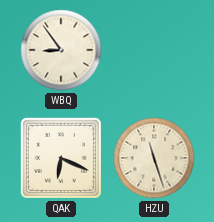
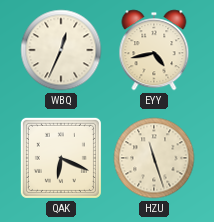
WBQ: 8:54 -> 12:34 (61, 50)
EYY: none -> 4:43 (154, 50)
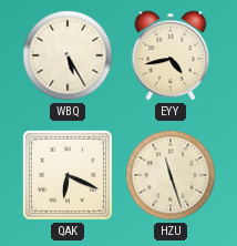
WBQ: 12:34 -> 5:25 (68, 55)
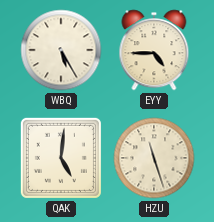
EYY: 4:43 -> 4:45 (154, 50)
QAK: 6:19 -> 5:01 (61, 158)
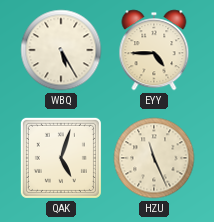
QAK: 5:01 -> 5:03 (61, 158)
HZU: 11:27 -> 11:26 (154, 158)
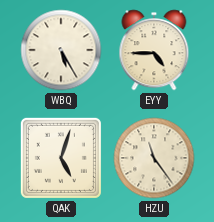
HZU: 11:26 -> 11:24 (154, 158)
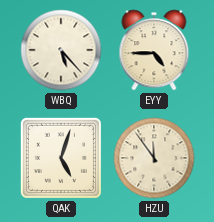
WBQ: 5:25 -> 5:23 (61, 50)
HZU: 11:24 -> 11:54 (154, 158)
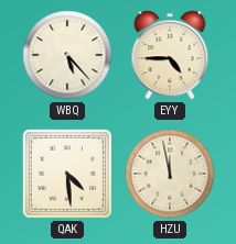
QAK: 5:03 -> 4:29 (67, 174)
HZU: 11:54 -> 11:58 (170, 174)
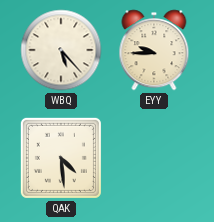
EYY: 4:45 -> 9:45 (154, 50)
HZU: 11:58 -> none (170, 174)
